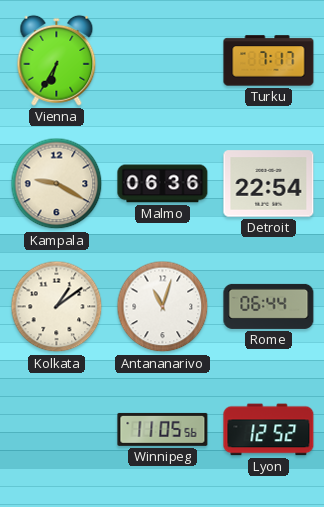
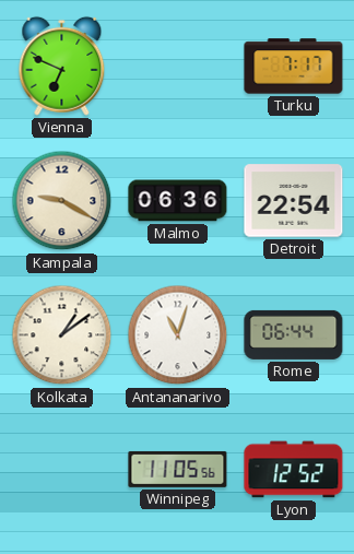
Vienna: 6:35 -> 6:49 (62, 66)
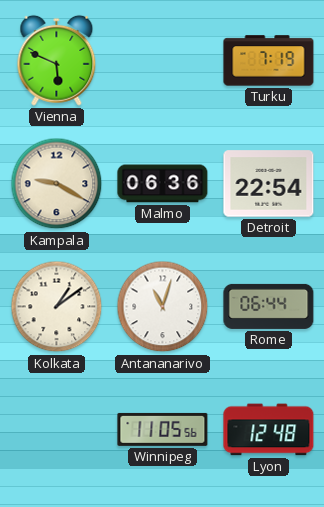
Vienna: 6:49 -> 5:49 (57, 60)
Turku: 7:17 -> 7:19 (269, 61)
Lyon: 12:52 -> 12:48 (269, 430)
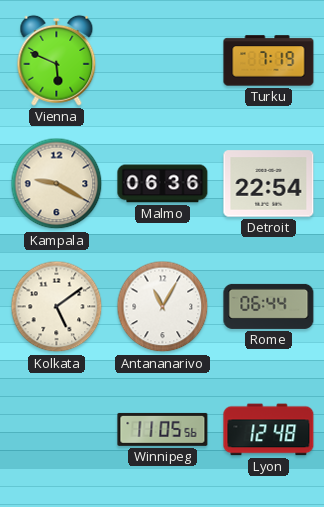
Kolkata: 1:09 -> 5:09 (57, 307)
Antananarivo: 11:03 -> 11:05 (163, 307)
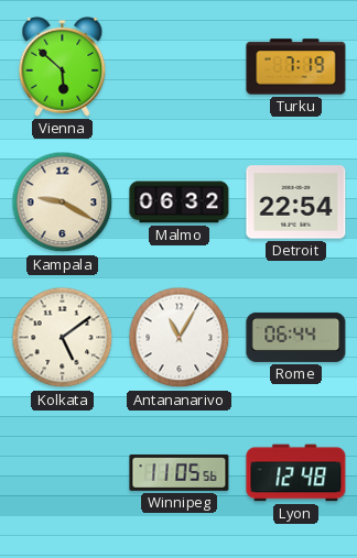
Vienna: 5:49 -> 5:52 (63, 66)
Malmo: 06:36 -> 06:32 (180, 203)
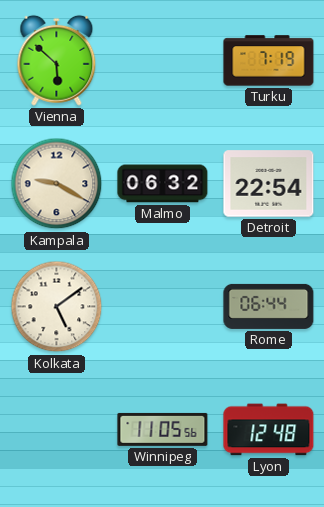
Antananarivo: 11:05 -> none (180, 338)
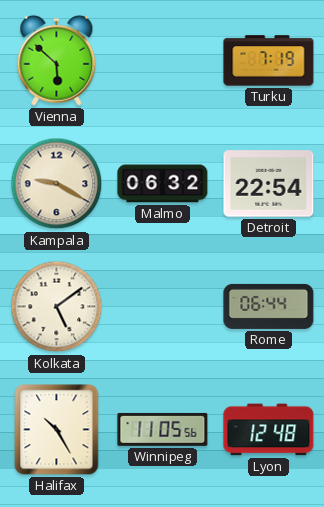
Halifax: none -> 10:25 (57, 430)
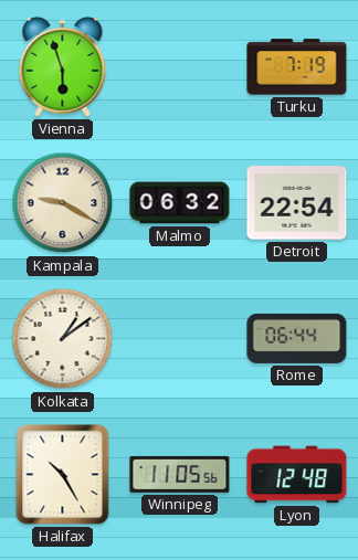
Vienna: 5:52 -> 5:57 (63, 66)
Kolkata: 5:09 -> 1:09 (63, 339)
